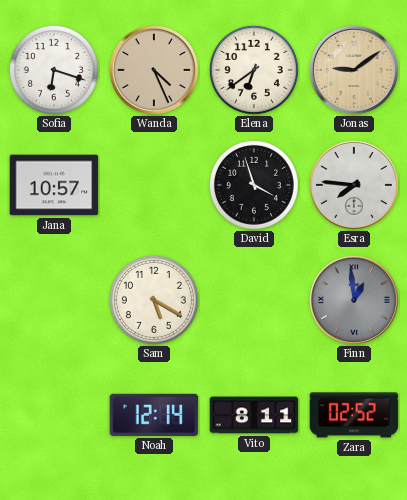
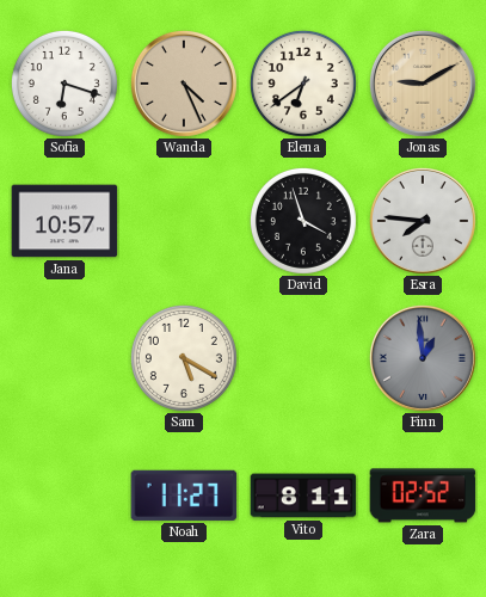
Jonas: 9:09 -> 9:10 (423, 84)
Noah: 12:14 -> 11:27 (184, 496)
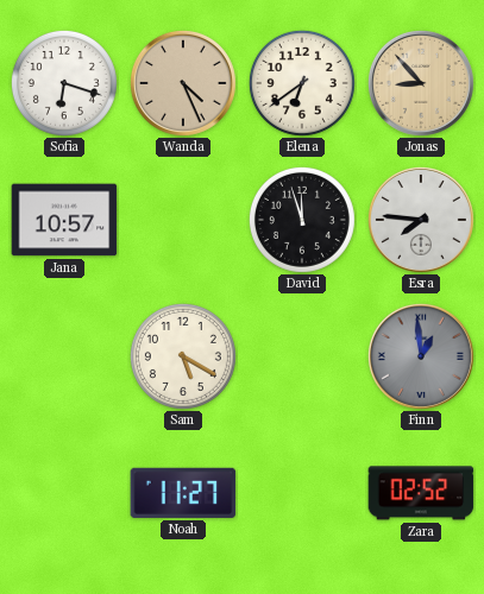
Jonas: 9:10 -> 8:53 (421, 83)
David: 3:57 -> 11:57 (302, 220)
Vito: 8:11 -> none (303, 496)
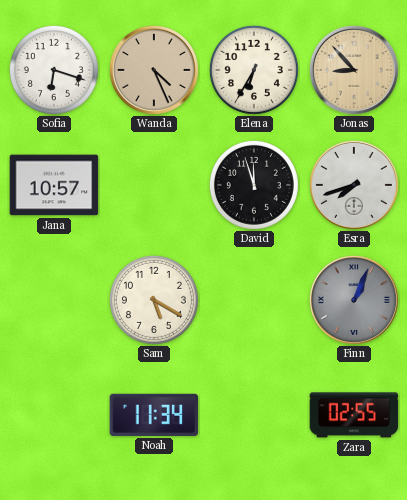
Elena: 6:39 -> 6:35 (254, 70)
Esra: 7:46 -> 7:42 (354, 185)
Finn: 12:59 -> 1:04 (354, 300)
Noah: 11:27 -> 11:34 (154, 415)
Zara: 02:52 -> 02:55 (354, 415)
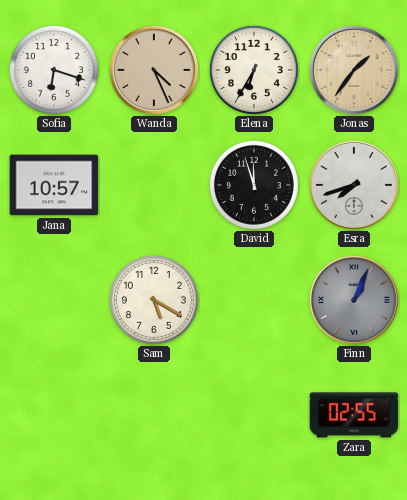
Jonas: 8:53 -> 1:36 (354, 70)
Noah: 11:34 -> none (154, 415)
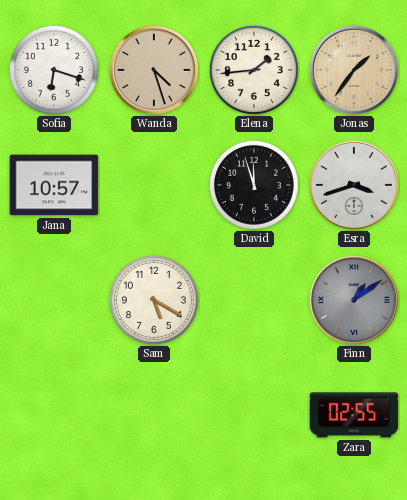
Wanda: 4:26 -> 4:27 (154, 70)
Elena: 6:35 -> 1:44 (254, 70)
Esra: 7:42 -> 3:42 (354, 185)
Finn: 1:04 -> 1:09 (354, 300)
